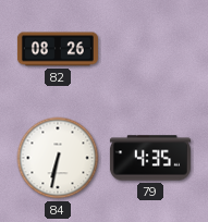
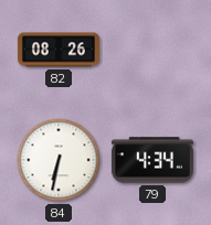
79: 4:35 -> 4:34 (152, 160)
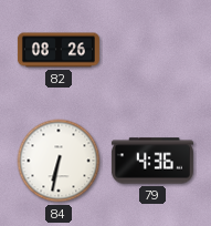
79: 4:34 -> 4:36 (152, 161)
